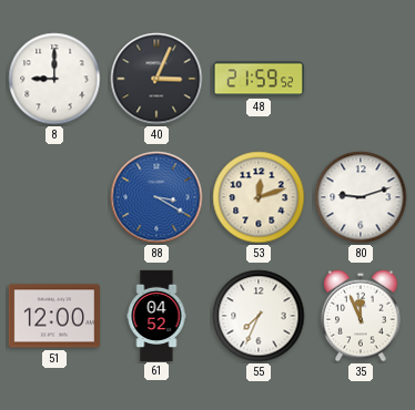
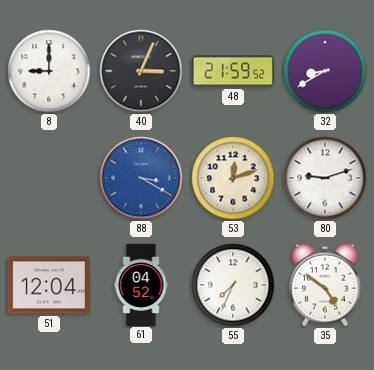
32: none -> 8:40 (325, 71)
51: 12:00 -> 12:04 (49, 285)
35: 11:56 -> 4:51 (325, 285)
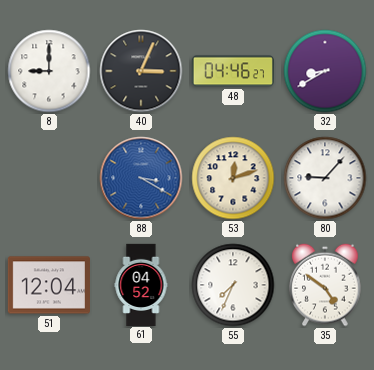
48: 21:59 -> 04:46 (232, 71)
80: 9:12 -> 9:07 (325, 178)
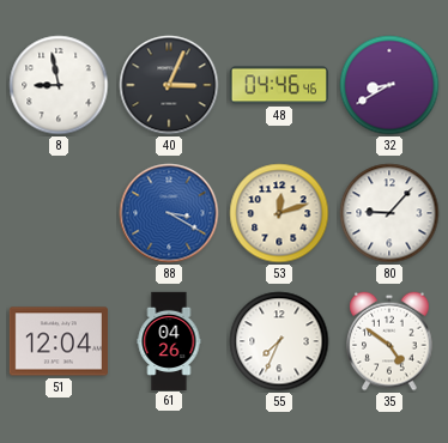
8: 9:00 -> 8:58 (59, 85)
48: 04:46:27 -> 04:46:46 (278, 85)
61: 04:52 -> 04:26 (169, 340)
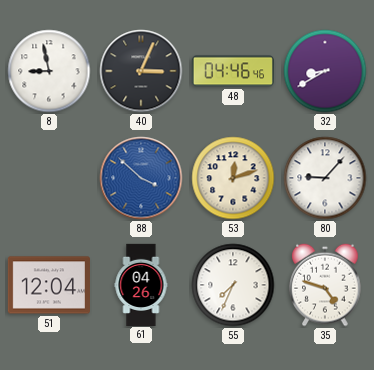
88: 3:20 -> 3:52 (141, 178)
35: 4:51 -> 4:48 (325, 285)
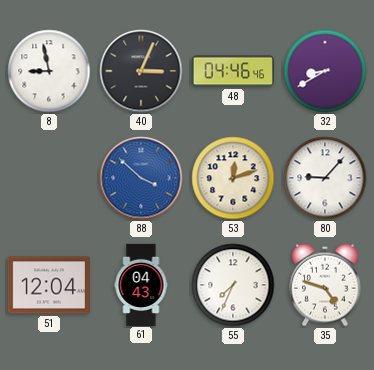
61: 04:26 -> 04:43 (141, 284)
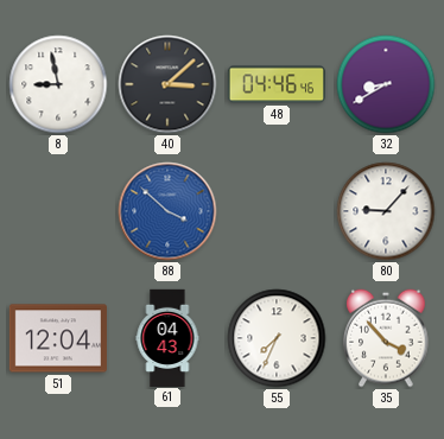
40: 3:04 -> 3:08 (167, 84)
53: 12:12 -> none (233, 178)
35: 4:48 -> 3:53 (386, 338)
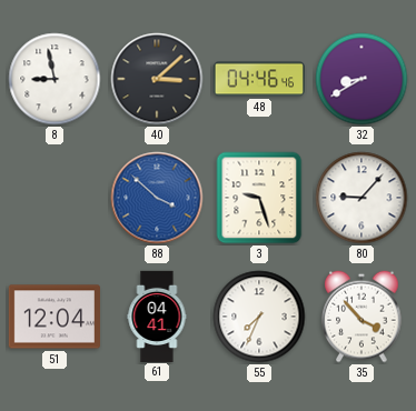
3: none -> 9:27 (259, 198)
61: 04:43 -> 04:41 (157, 315)
